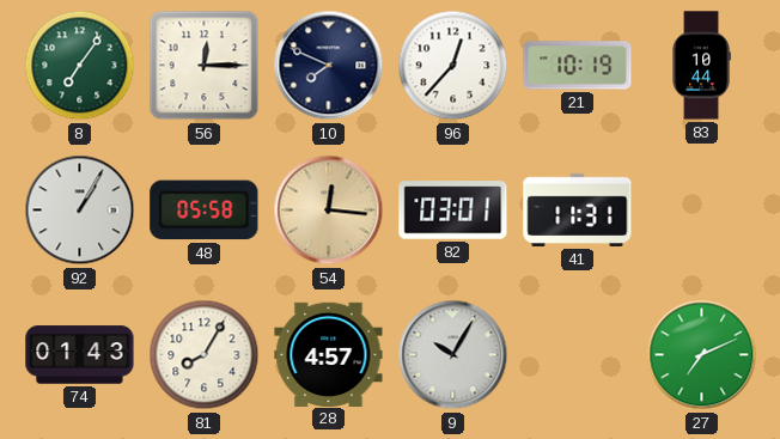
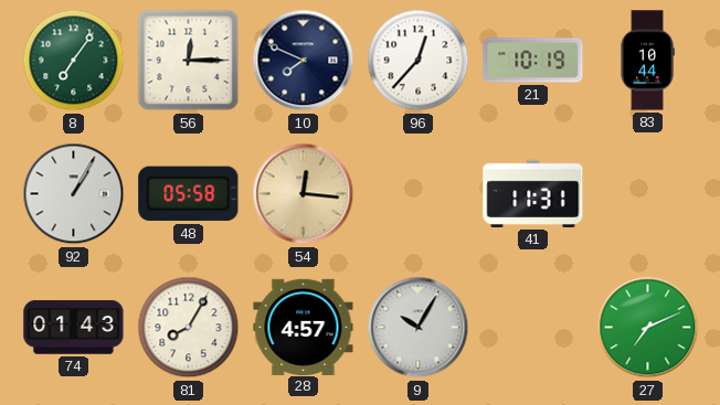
82: 03:01 -> none (453, 211)
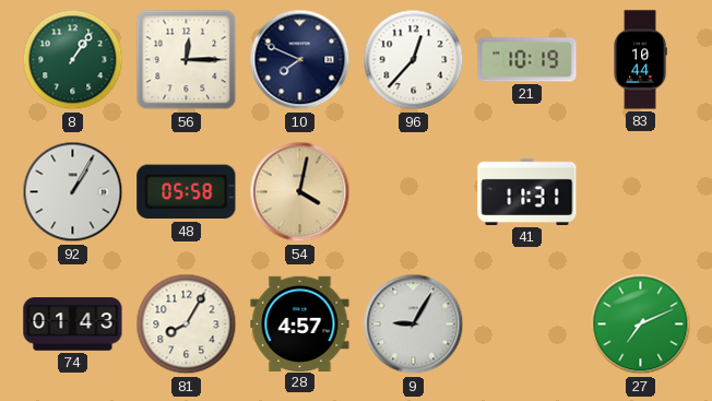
8: 7:06 -> 1:06 (73, 60)
54: 12:16 -> 4:02 (300, 192)
9: 10:05 -> 9:05 (414, 325)
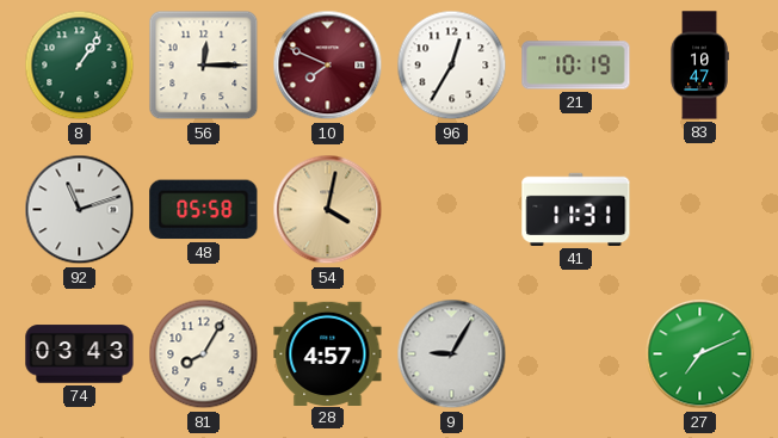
10 dial: navy -> burgundy (328, 66)
96: 12:37 -> 12:35 (452, 66)
83: 10:44 -> 10:47 (699, 66)
92: 1:05 -> 11:12 (80, 210)
74: 01:43 -> 03:43 (80, 354)
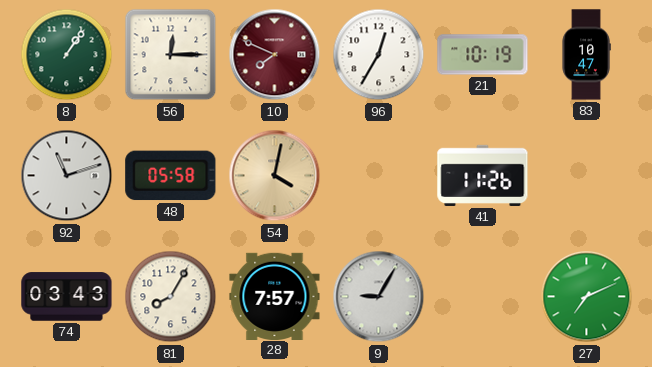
41: 11:31 -> 11:26 (483, 175)
28: 4:57 -> 7:57 (275, 296)
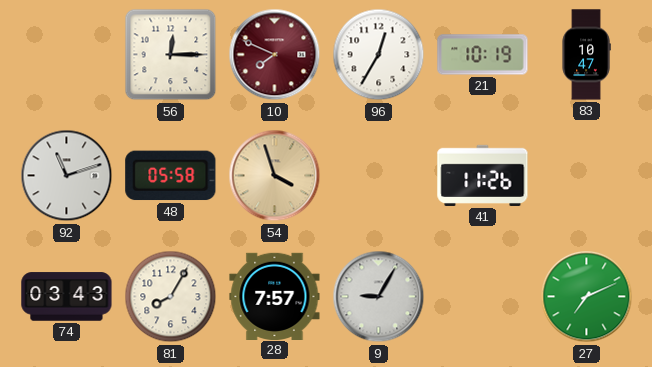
8: 1:06 -> none (67, 55)
54: 4:02 -> 3:57 (275, 176)
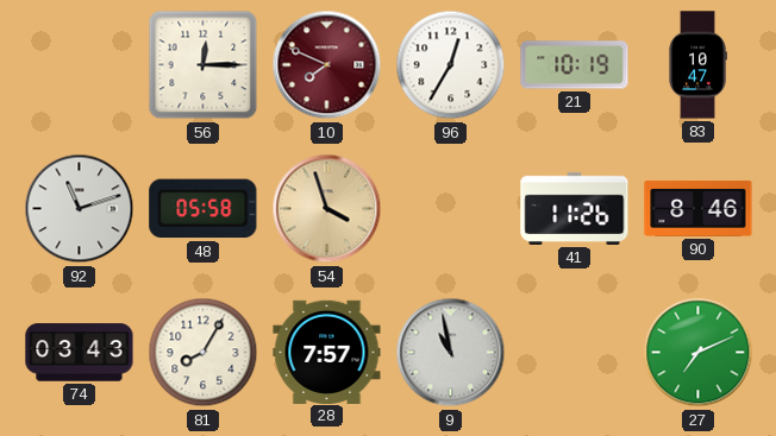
90: none -> 8:46 (699, 208)
9: 9:05 -> 10:58 (451, 353)
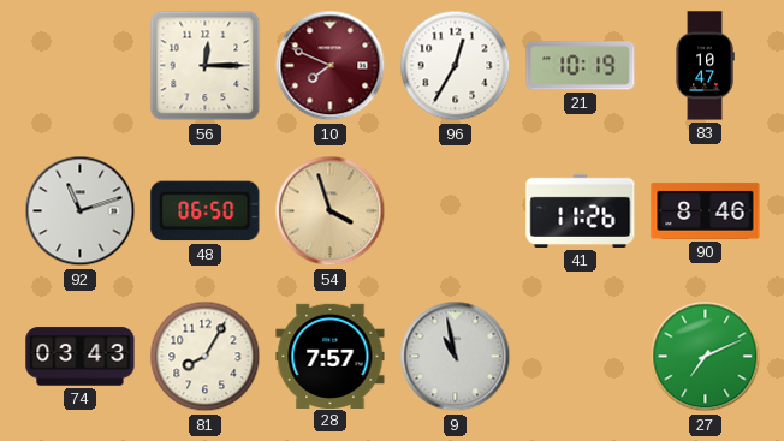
48: 05:58 -> 06:50 (206, 211)
